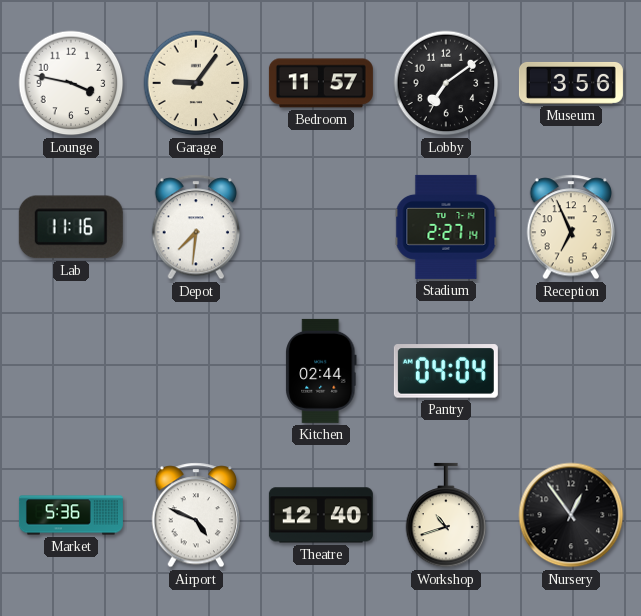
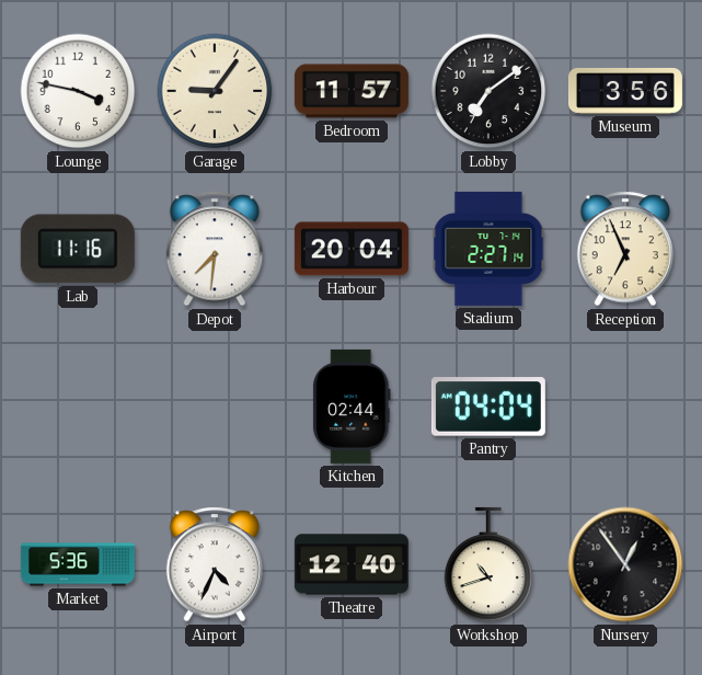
Harbour: none -> 20:04 (352, 249)
Airport: 4:49 -> 4:34 (214, 564)
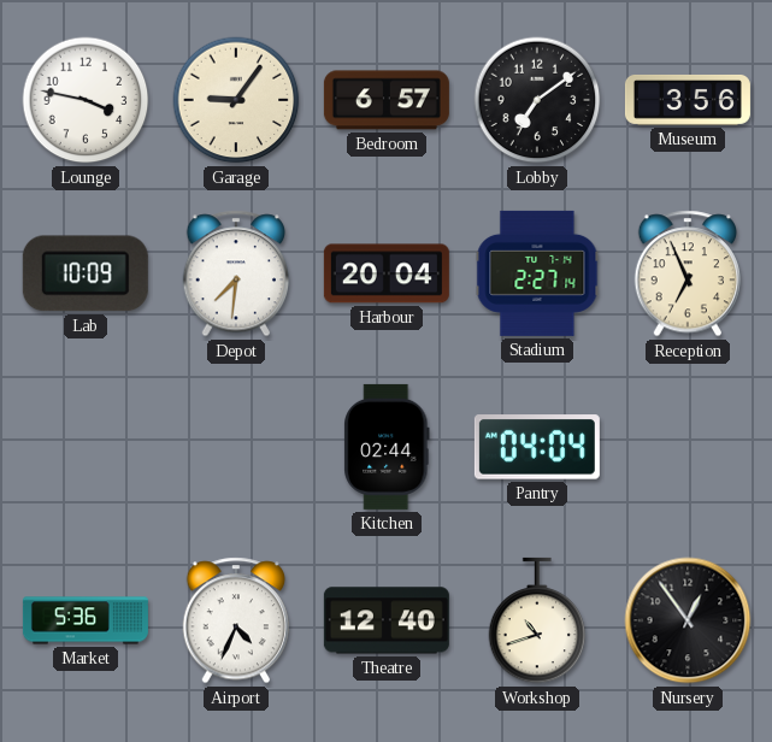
Bedroom: 11:57 -> 6:57 (387, 100)
Lab: 11:16 -> 10:09 (86, 273)
